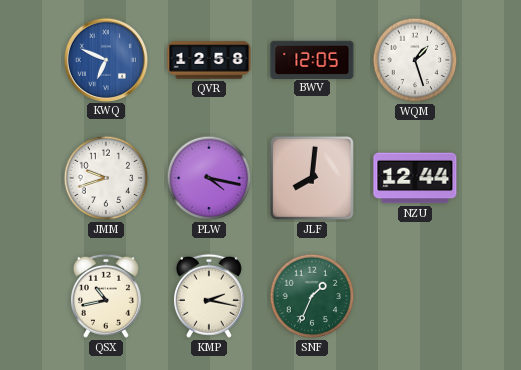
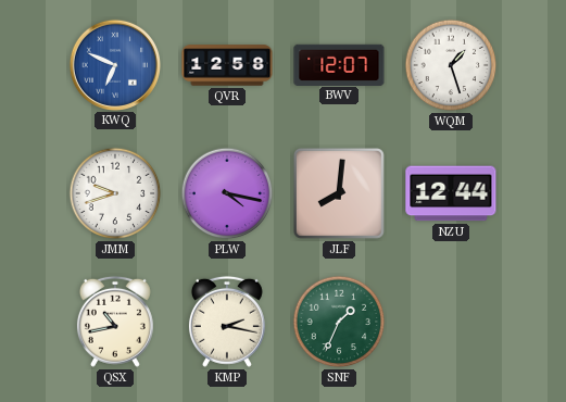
BWV: 12:05 -> 12:07 (339, 64)
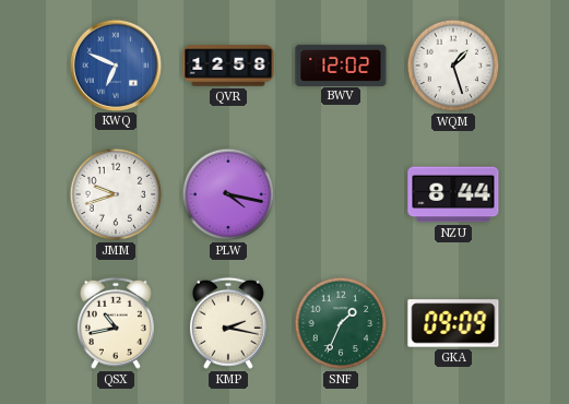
BWV: 12:07 -> 12:02 (341, 64)
JLF: 8:01 -> none (339, 193)
NZU: 12:44 -> 8:44 (453, 194)
GKA: none -> 09:09 (453, 323)
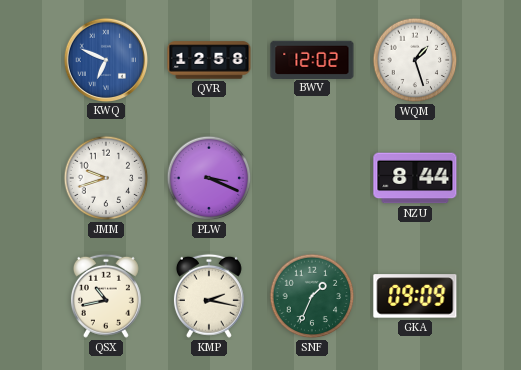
PLW: 4:17 -> 3:19 (209, 178)
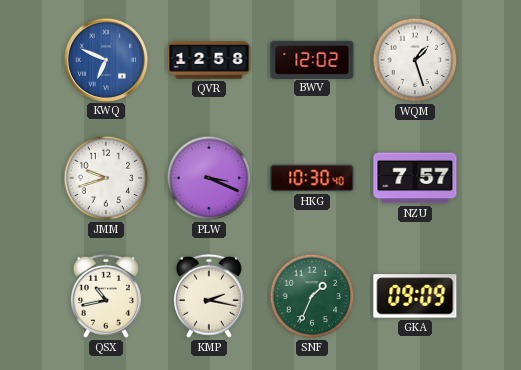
HKG: none -> 10:30 (312, 178)
NZU: 8:44 -> 7:57 (415, 178)
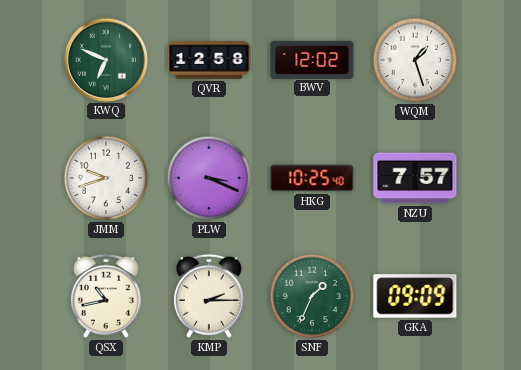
KWQ dial: blue -> green (105, 59)
HKG: 10:30 -> 10:25 (312, 178)
KMP: 2:17 -> 2:15 (209, 296)
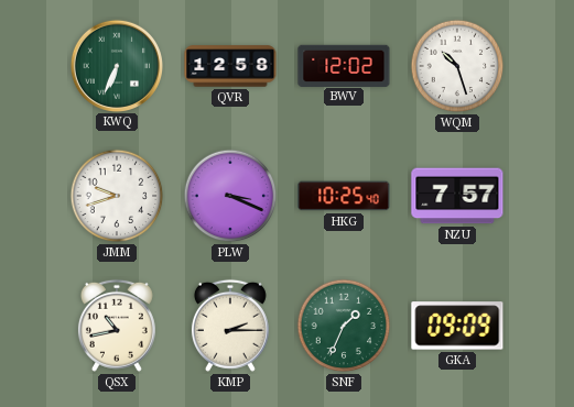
KWQ: 6:49 -> 6:34 (116, 65)
WQM: 1:27 -> 10:27 (457, 66)
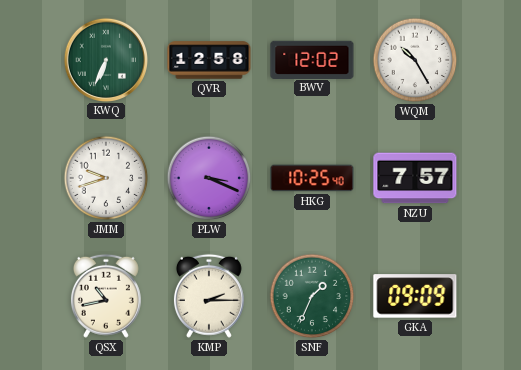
WQM: 10:27 -> 10:25 (415, 60)
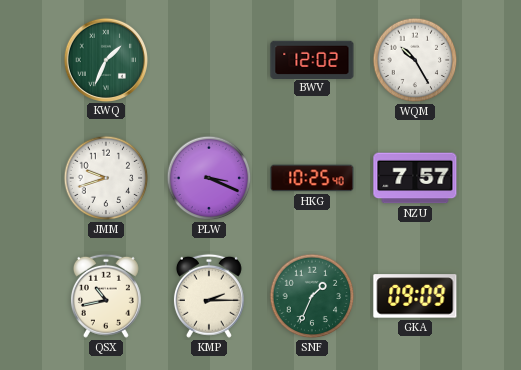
KWQ: 6:34 -> 1:34 (105, 59)
QVR: 12:58 -> none (209, 60)
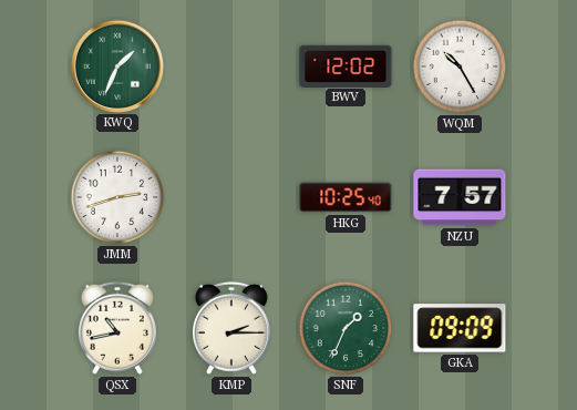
JMM: 9:42 -> 2:42 (117, 197)
PLW: 3:19 -> none (209, 178)
